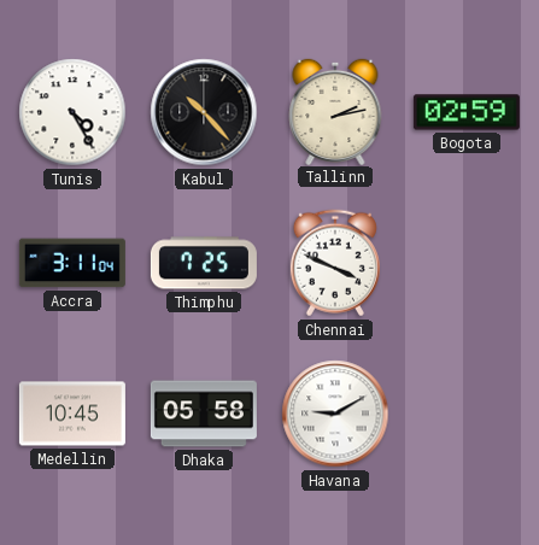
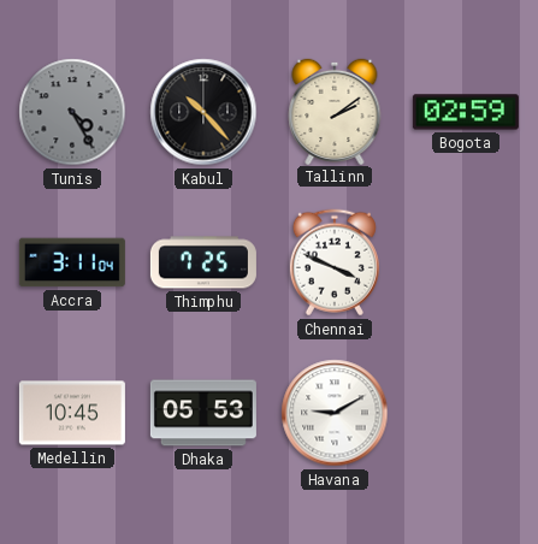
Tunis dial: white -> grey (72, 112)
Tallinn: 2:13 -> 2:09 (335, 111)
Dhaka: 05:58 -> 05:53 (203, 413)
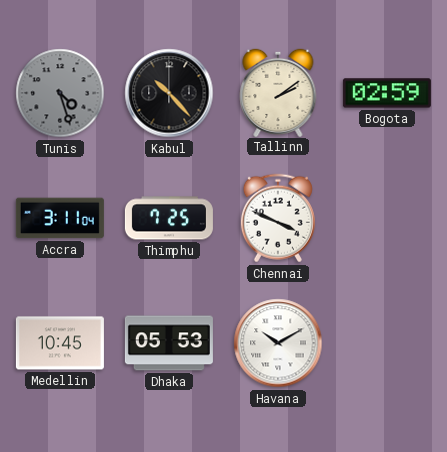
Tunis: 4:25 -> 4:27 (60, 93)
Havana: 9:10 -> 10:10 (278, 343)
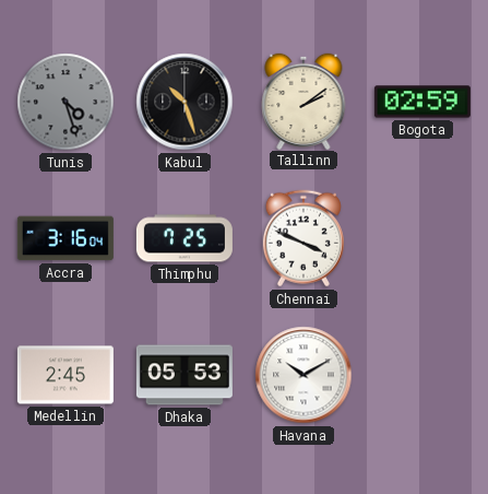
Kabul: 10:23 -> 10:27 (185, 102)
Accra: 3:11 -> 3:16 (66, 238)
Medellin: 10:45 -> 2:45 (66, 375)
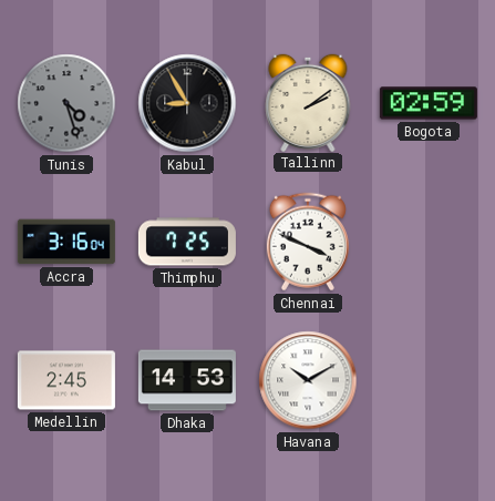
Kabul: 10:27 -> 8:55 (187, 103)
Dhaka: 05:53 -> 14:53 (187, 380)
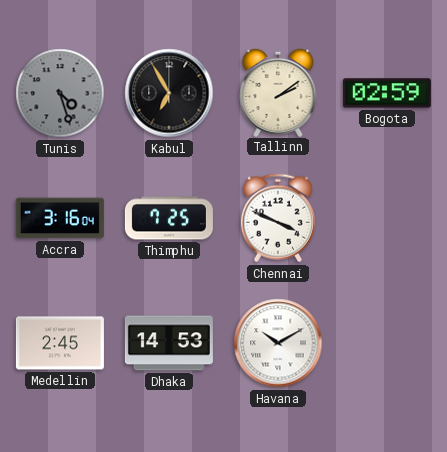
Kabul: 8:55 -> 6:55 (169, 93)
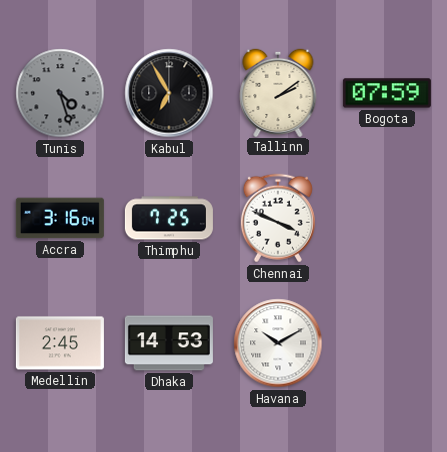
Bogota: 02:59 -> 07:59 (387, 93)
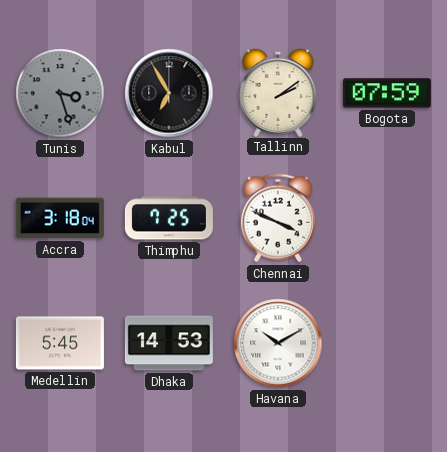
Tunis: 4:27 -> 3:27 (60, 93)
Accra: 3:16 -> 3:18 (60, 218)
Medellin: 2:45 -> 5:45 (60, 343)
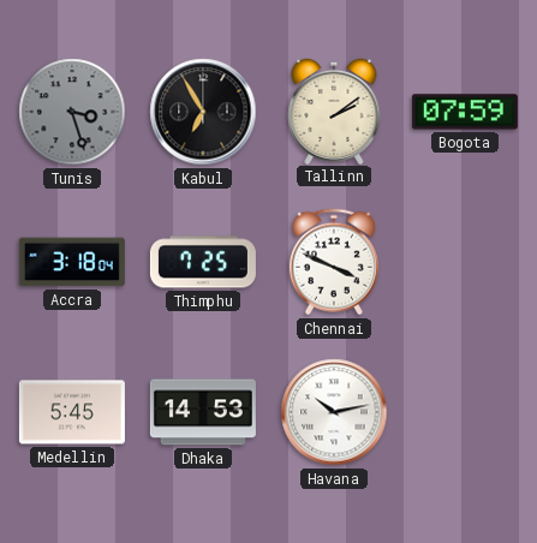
Havana: 10:10 -> 10:13 (334, 412)
